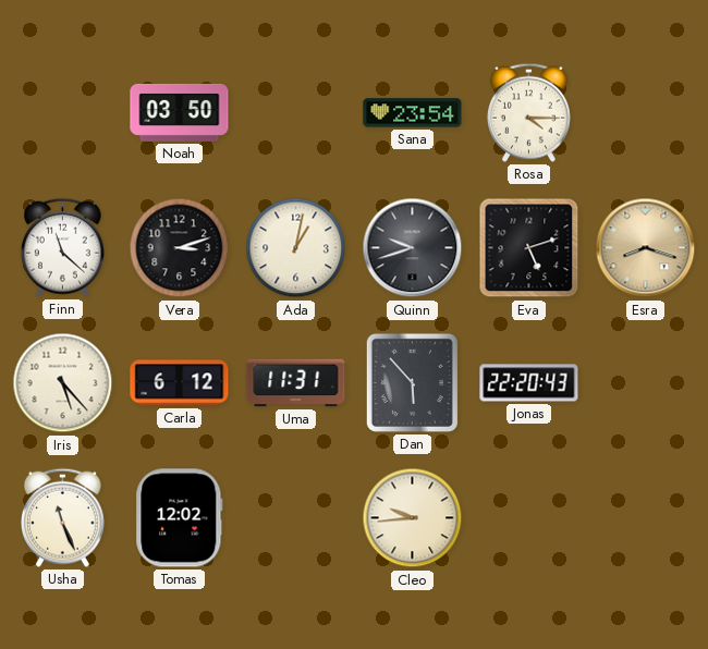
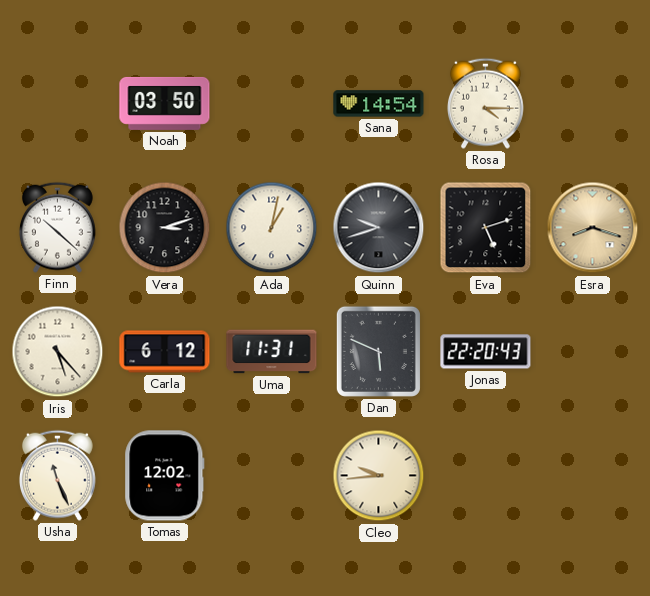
Sana: 23:54 -> 14:54 (379, 104)
Finn: 11:22 -> 10:22 (57, 227)
Dan: 5:53 -> 5:49 (378, 351)
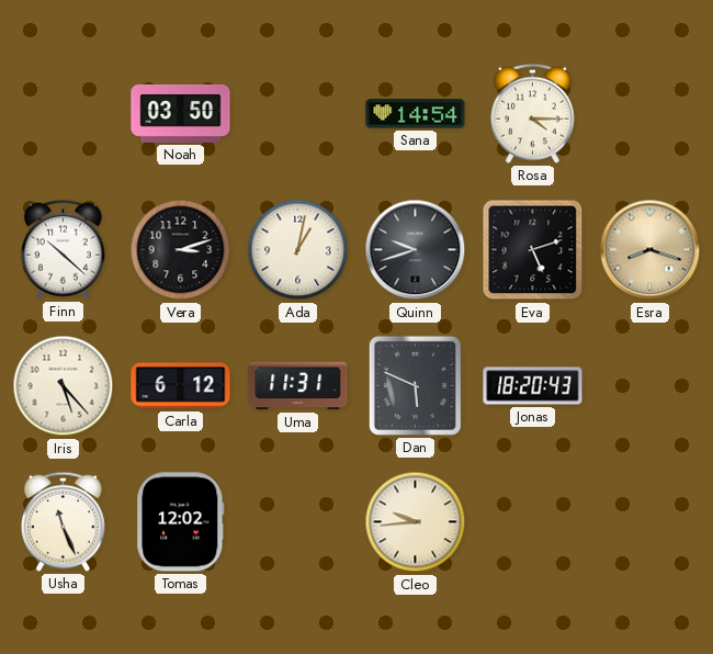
Jonas: 22:20 -> 18:20 (533, 386)
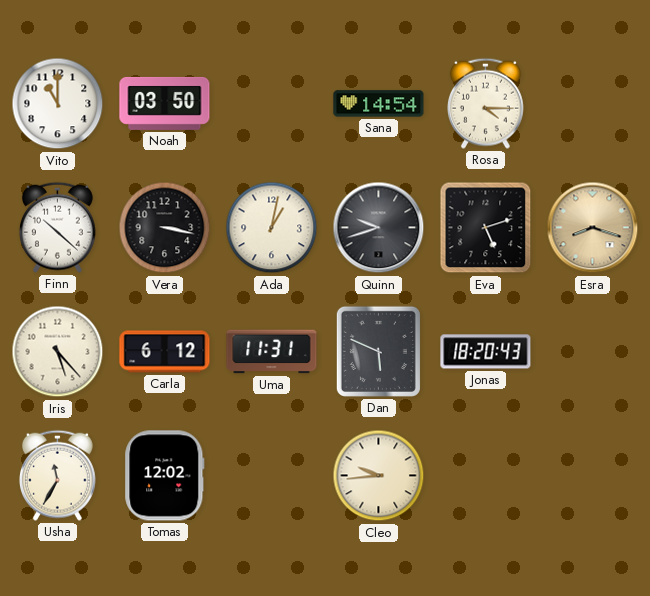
Vito: none -> 11:00 (58, 104)
Vera: 3:12 -> 3:17 (165, 228)
Usha: 11:26 -> 11:35 (57, 475)
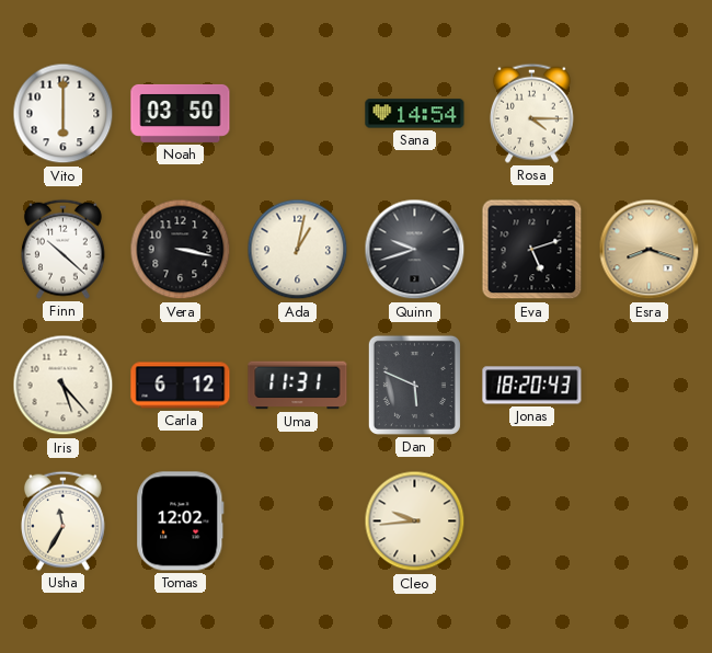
Vito: 11:00 -> 6:00 (64, 114)
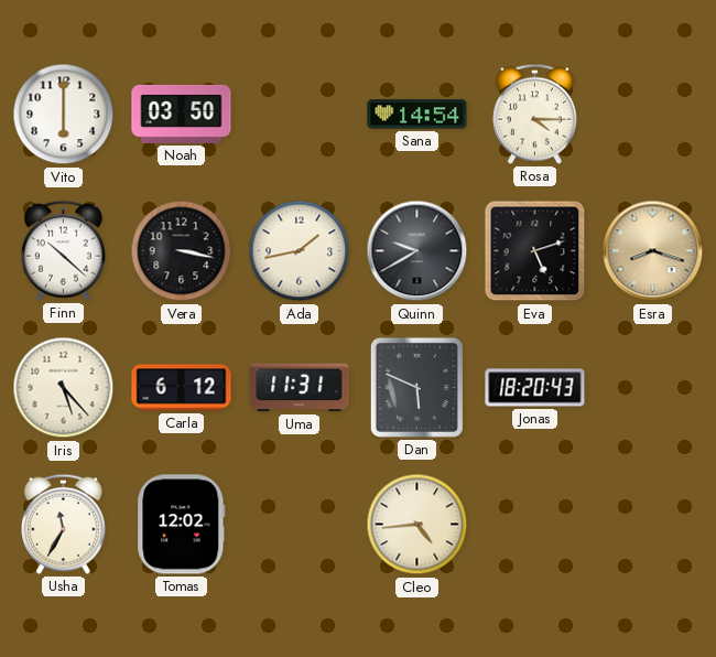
Ada: 1:02 -> 1:43 (300, 251)
Quinn: 9:42 -> 9:40 (417, 251)
Cleo: 9:44 -> 4:44 (417, 525)
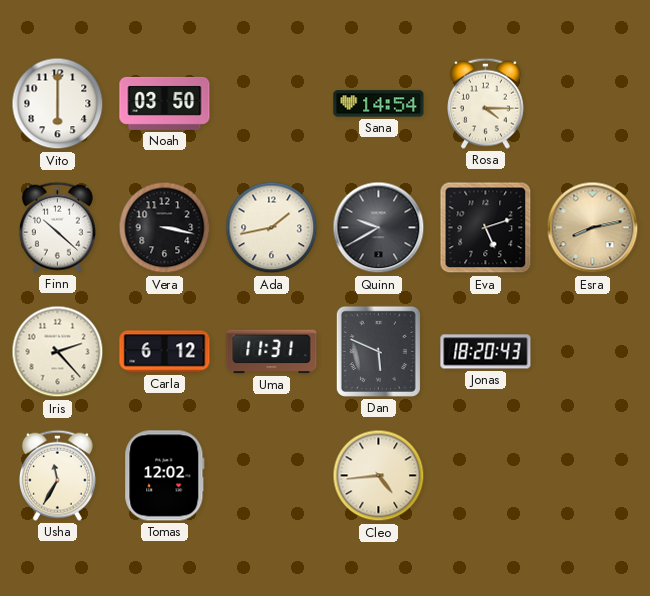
Esra: 8:18 -> 8:13 (593, 228)
Iris: 5:23 -> 2:23 (58, 352)
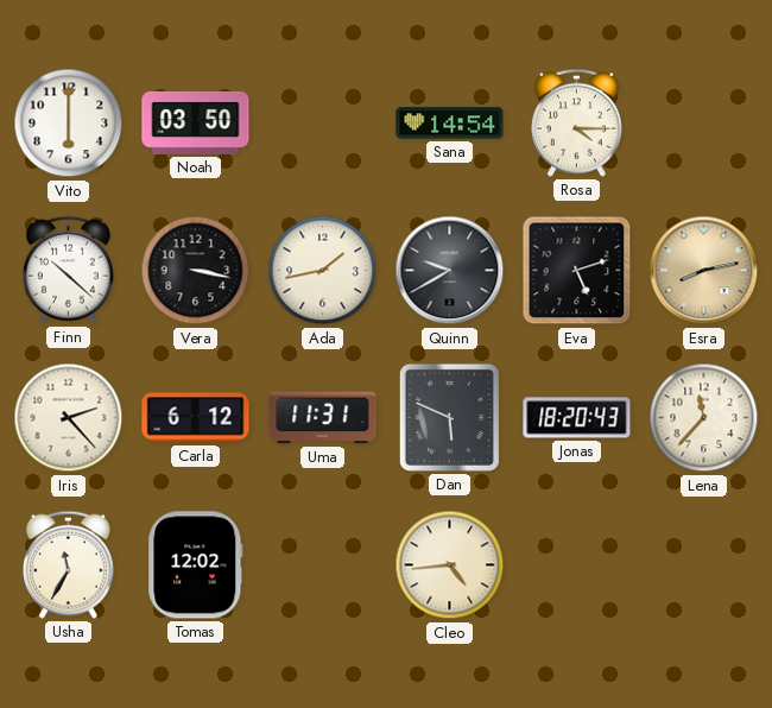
Lena: none -> 11:37 (704, 418)
